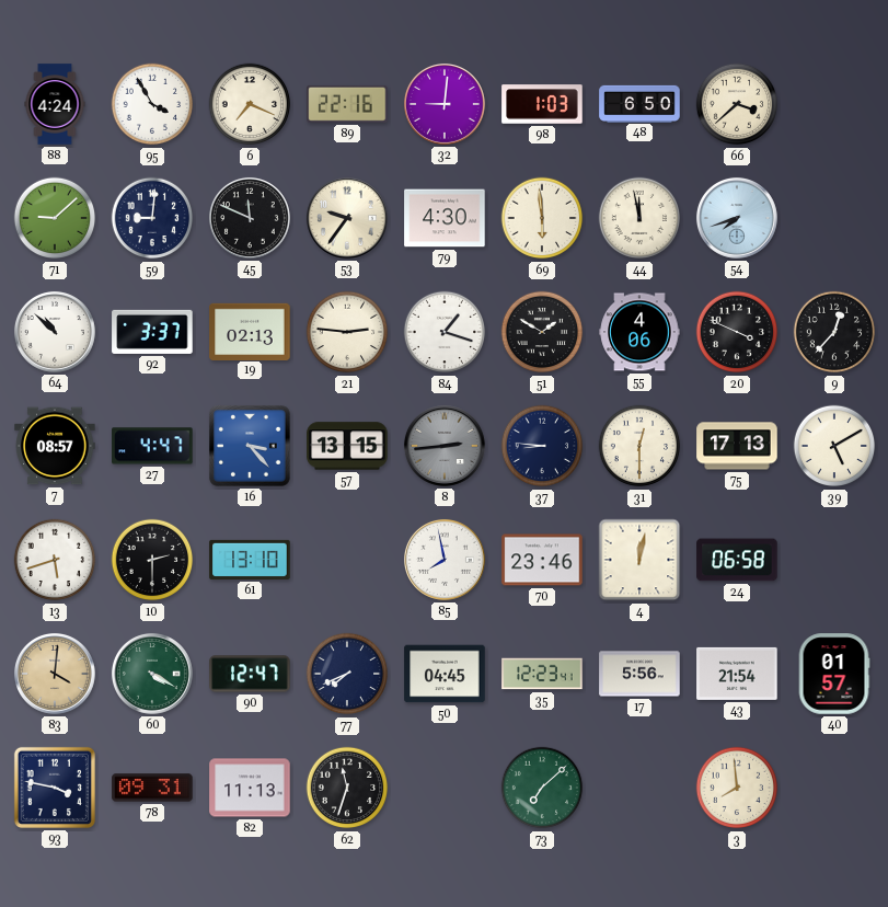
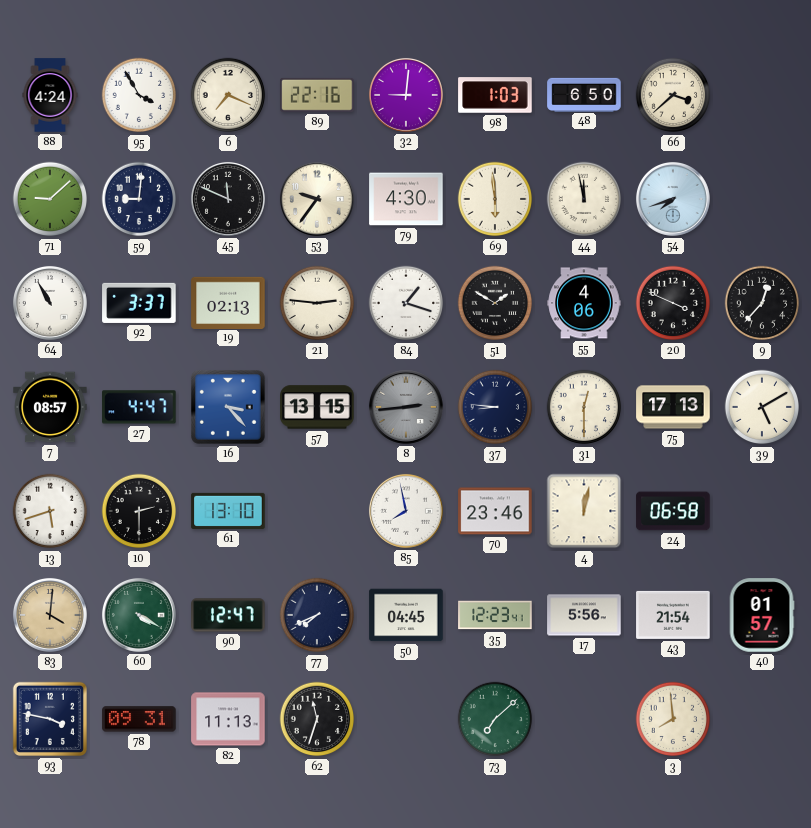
64: 10:52 -> 10:55 (50, 303)
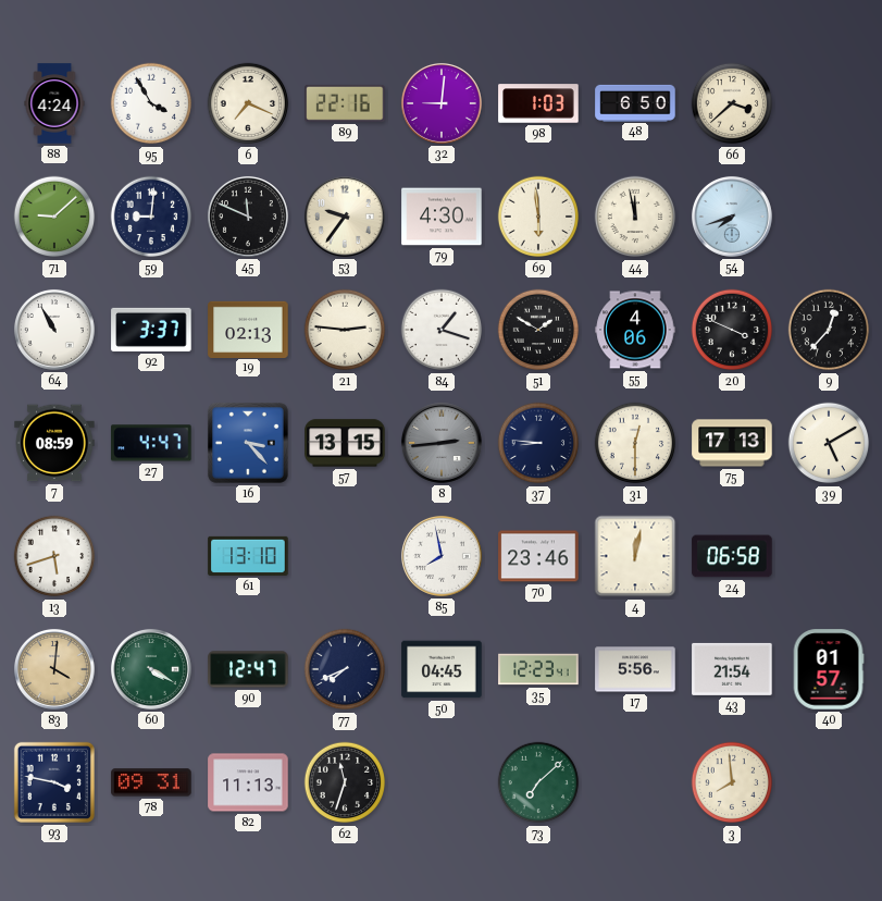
7: 08:57 -> 08:59 (54, 443)
10: 2:30 -> none (139, 511)
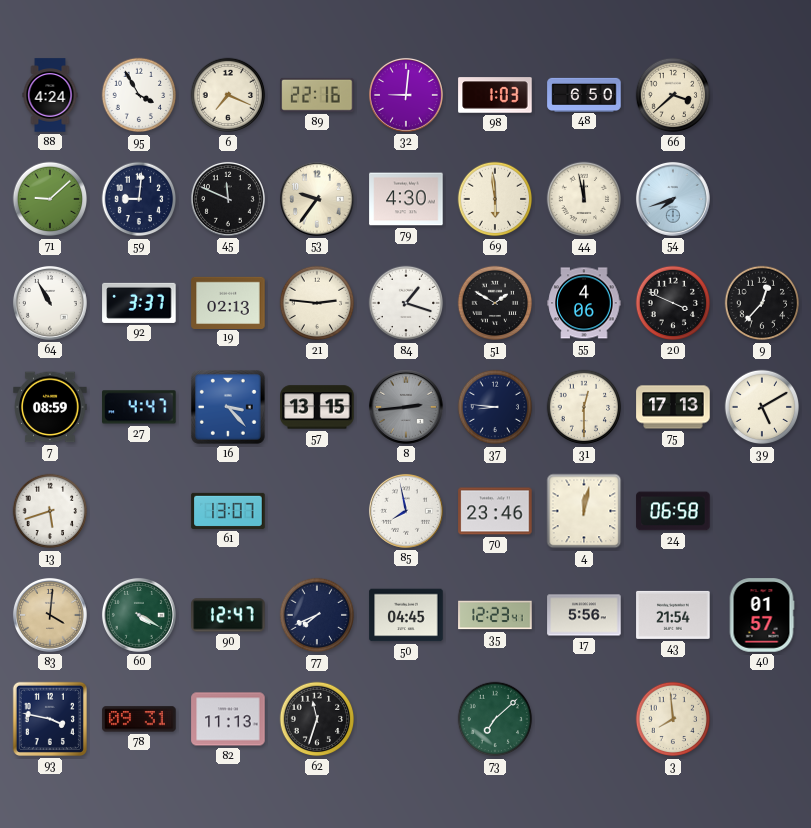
61: 13:10 -> 13:07 (228, 511)
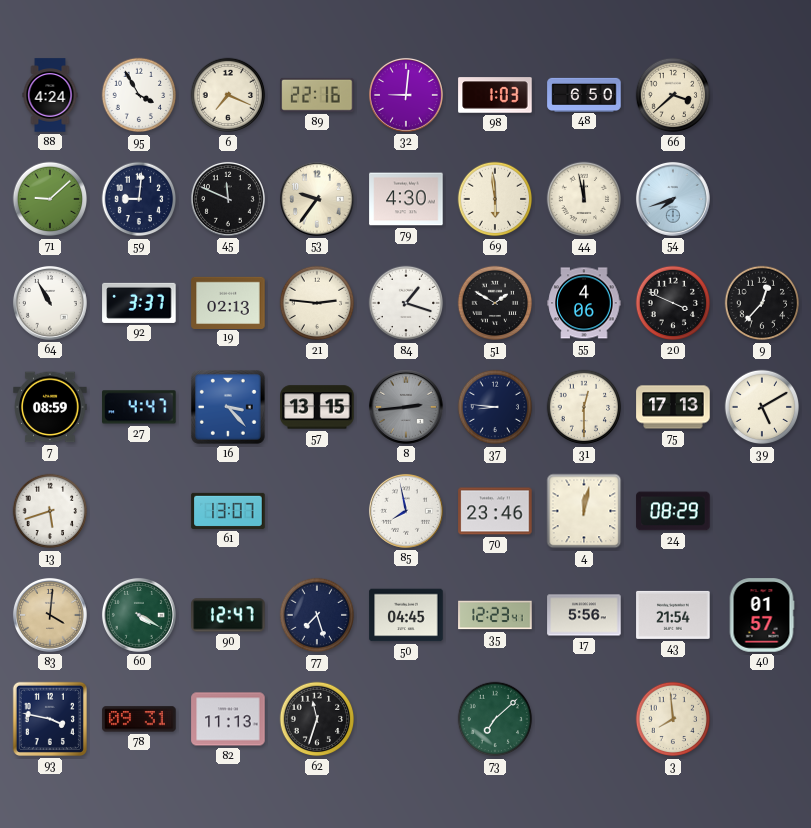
24: 06:58 -> 08:29 (673, 511)
77: 7:41 -> 7:27 (317, 615)
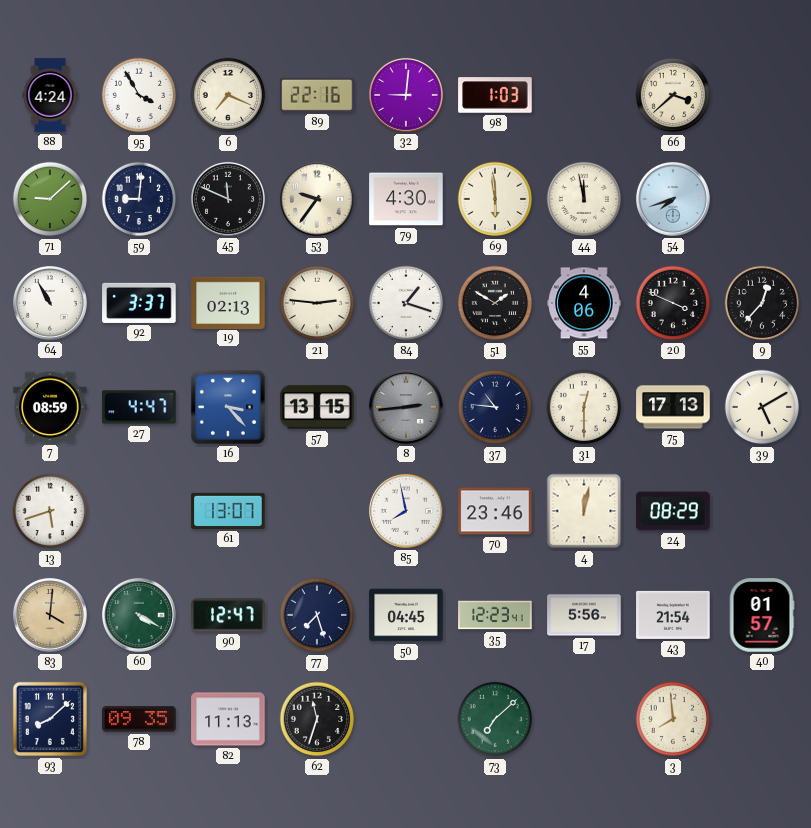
48: 6:50 -> none (584, 94)
37: 8:46 -> 10:46 (495, 407)
93: 3:47 -> 8:08 (50, 719)
78: 09:31 -> 09:35 (139, 719)
